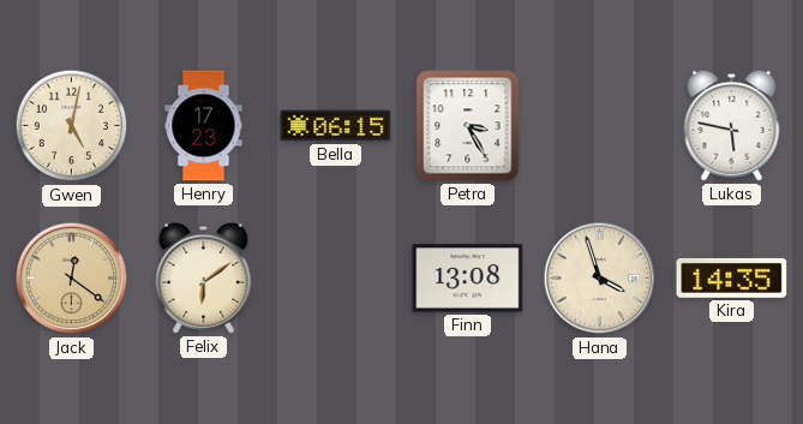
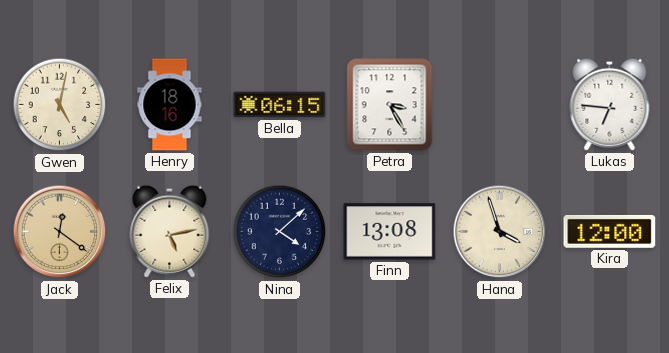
Henry: 17:23 -> 18:16 (170, 105)
Lukas: 5:47 -> 6:46 (610, 104)
Felix: 6:09 -> 5:13 (170, 231)
Nina: none -> 4:08 (280, 232)
Kira: 14:35 -> 12:00 (610, 231)
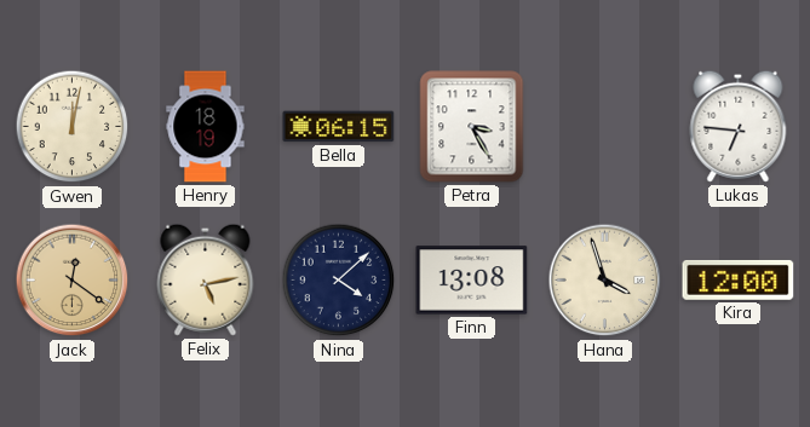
Gwen: 5:02 -> 12:02 (73, 127)
Henry: 18:16 -> 18:19 (206, 127)
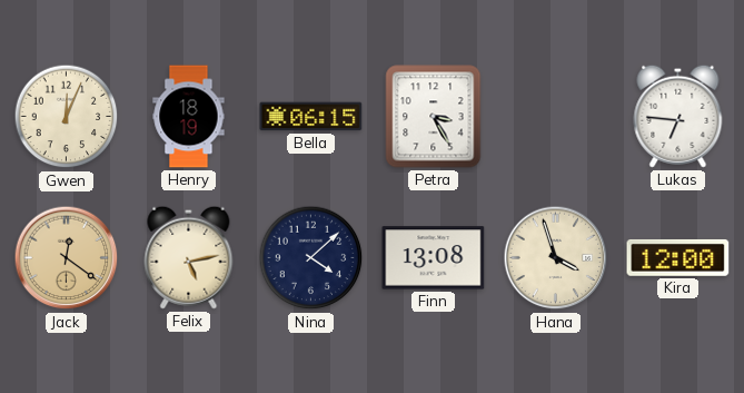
Gwen: 12:02 -> 12:04 (67, 117)
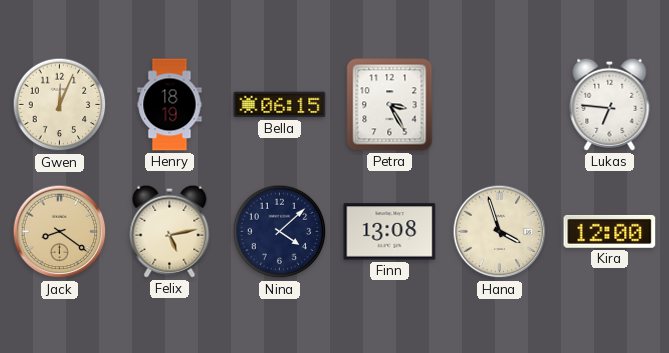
Jack: 12:21 -> 8:21 (60, 232)
